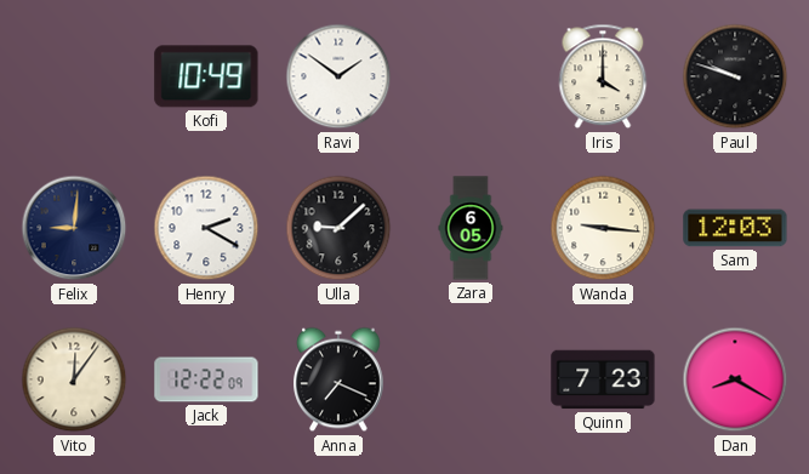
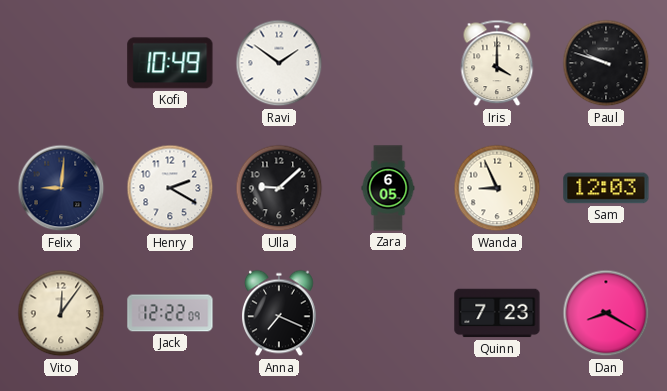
Wanda: 9:16 -> 8:56 (497, 188)
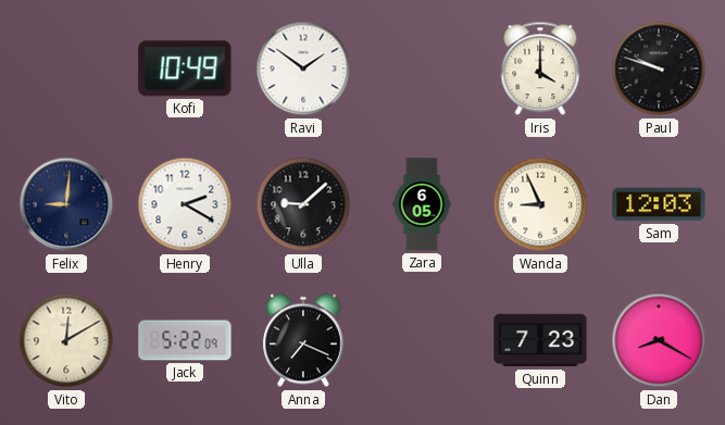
Vito: 12:06 -> 12:10 (66, 340)
Jack: 12:22 -> 5:22 (185, 340)
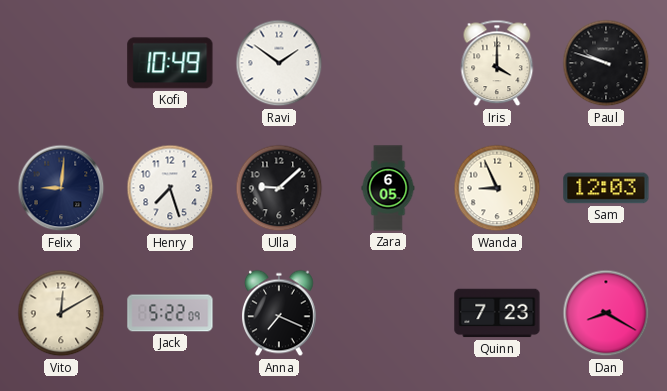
Henry: 2:20 -> 7:27 (170, 188)
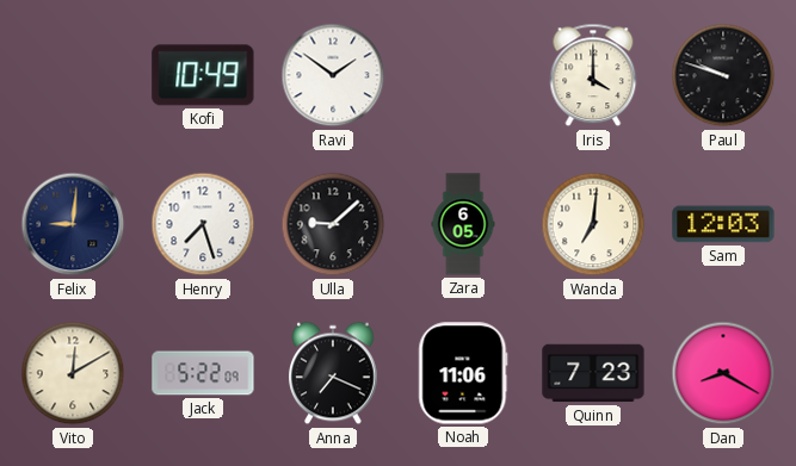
Wanda: 8:56 -> 7:01 (593, 224)
Noah: none -> 11:06 (463, 373)
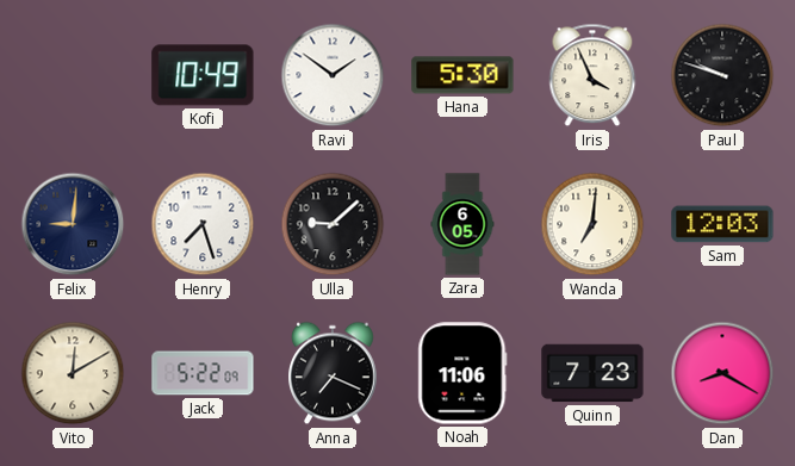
Hana: none -> 5:30 (462, 75)
Iris: 4:00 -> 3:56 (592, 75)
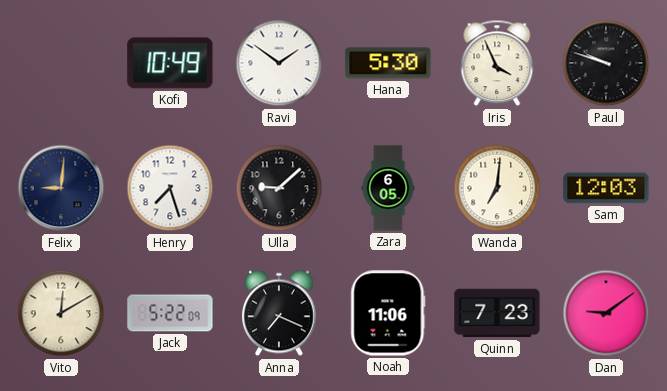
Dan: 8:20 -> 9:09 (606, 313)
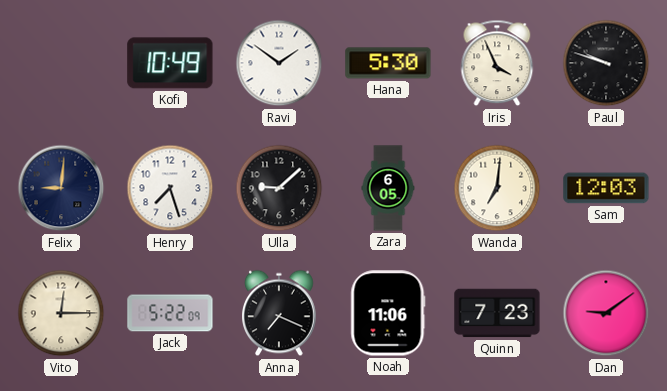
Vito: 12:10 -> 12:15 (61, 313)
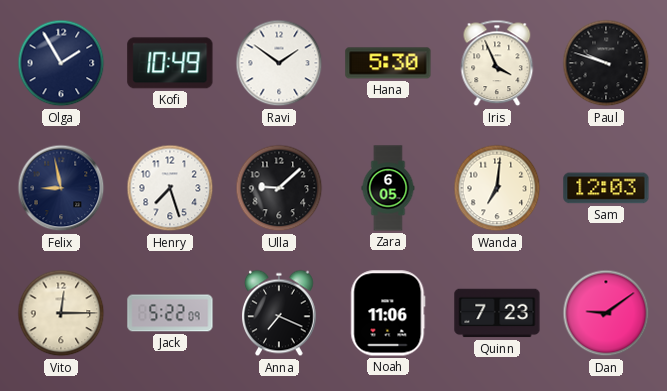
Olga: none -> 1:55 (61, 63)
Felix: 9:01 -> 8:58 (61, 188)
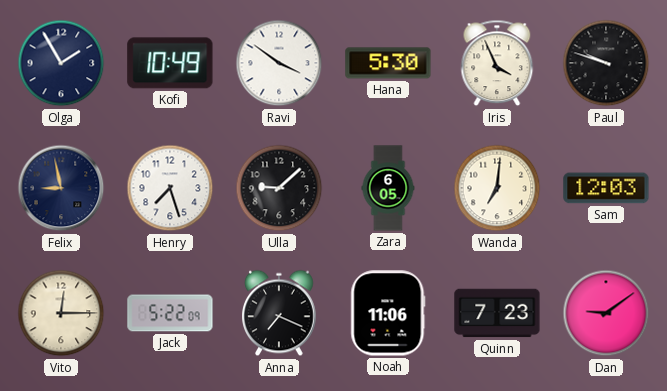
Ravi: 1:51 -> 3:51 (279, 63)
